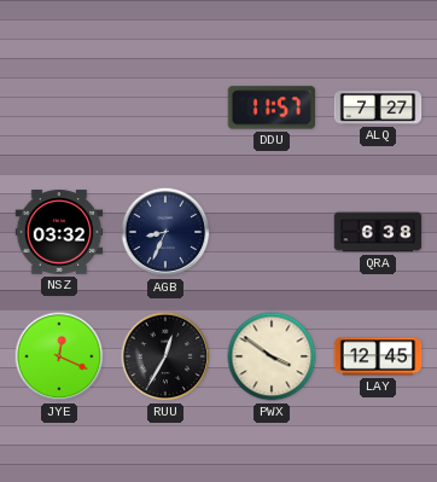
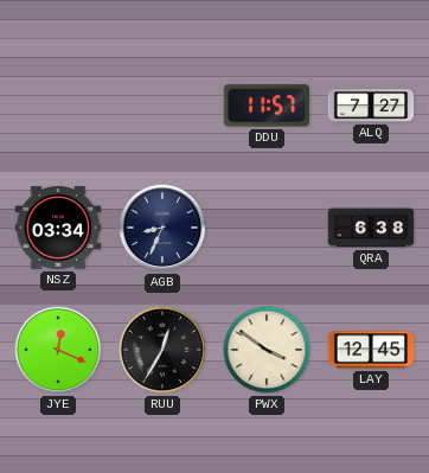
NSZ: 03:32 -> 03:34 (58, 228)
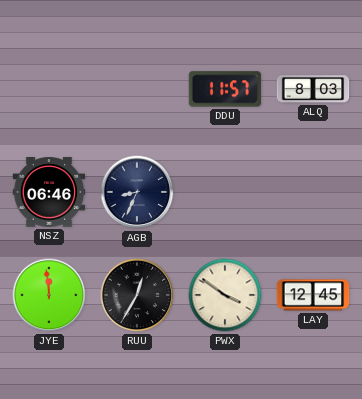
ALQ: 7:27 -> 8:03 (313, 89)
NSZ: 03:34 -> 06:46 (49, 192)
QRA: 6:38 -> none (371, 228)
JYE: 12:19 -> 11:59 (49, 295)
